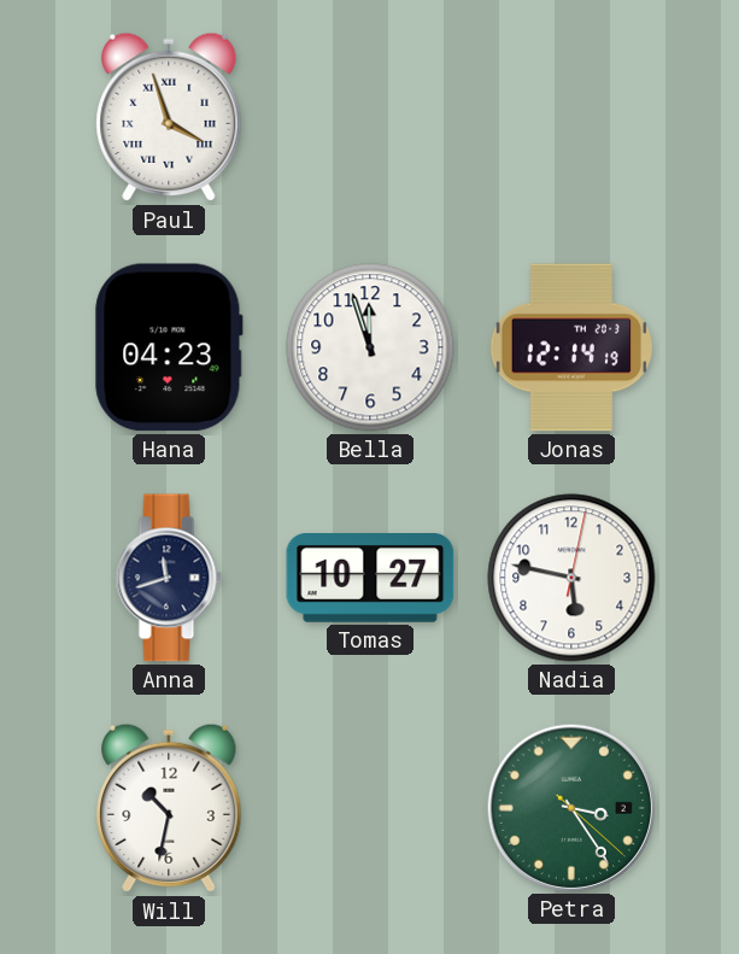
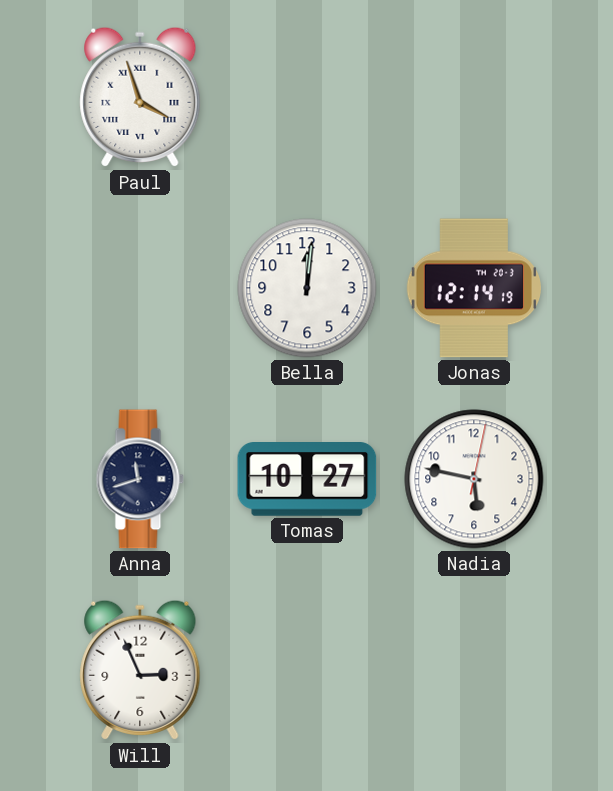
Hana: 04:23 -> none (169, 347)
Bella: 11:57 -> 12:01 (307, 288)
Will: 10:32 -> 2:56 (140, 670)
Petra: 3:24 -> none (570, 807)
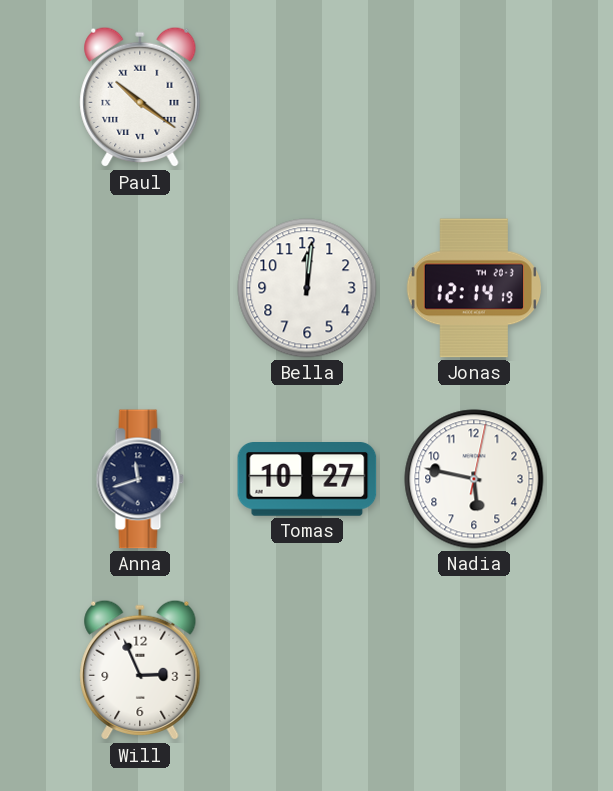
Paul: 3:57 -> 10:21 (140, 97)
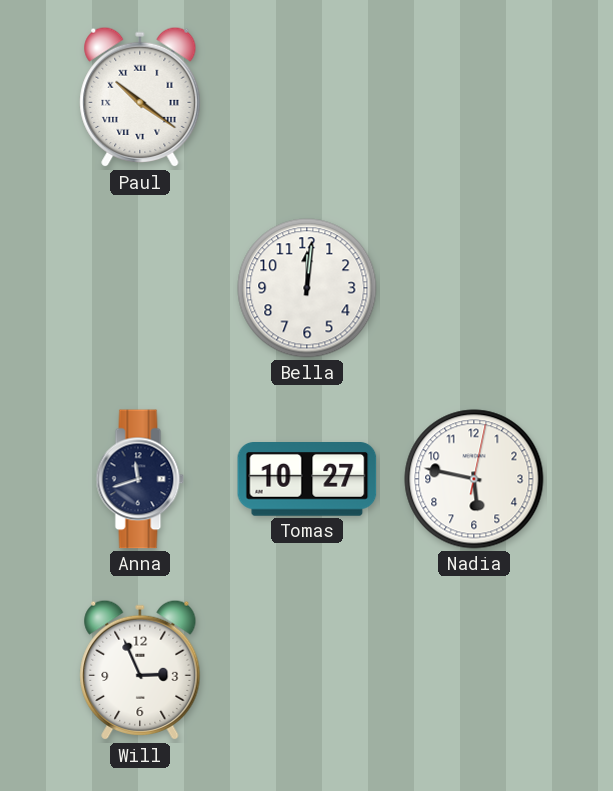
Jonas: 12:14 -> none (473, 288)
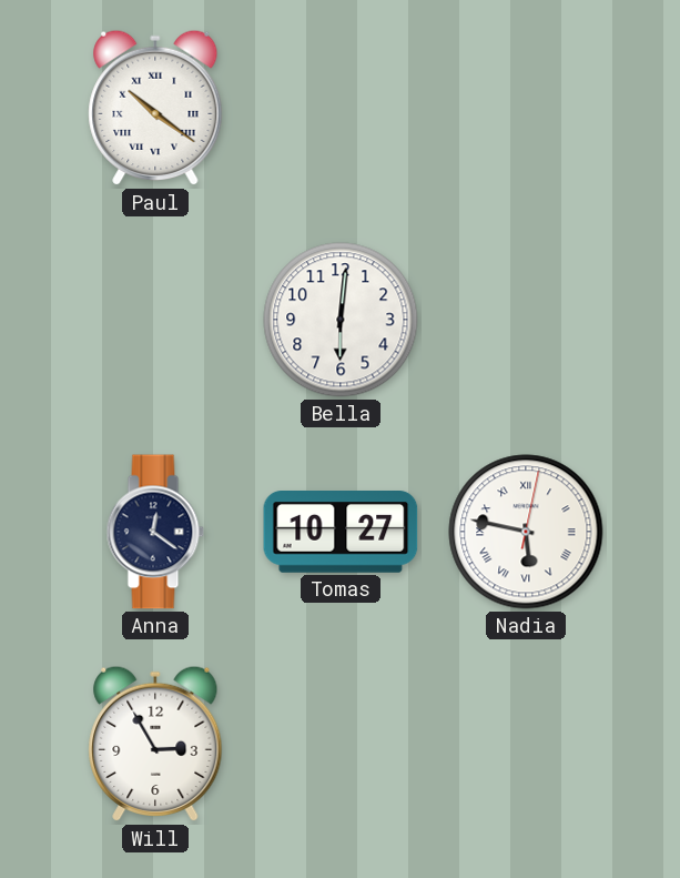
Bella: 12:01 -> 6:01 (341, 320)
Anna: 11:42 -> 12:21 (155, 532)
Nadia numerals: Arabic -> Roman (526, 532)
Will: 2:56 -> 2:55 (155, 744)
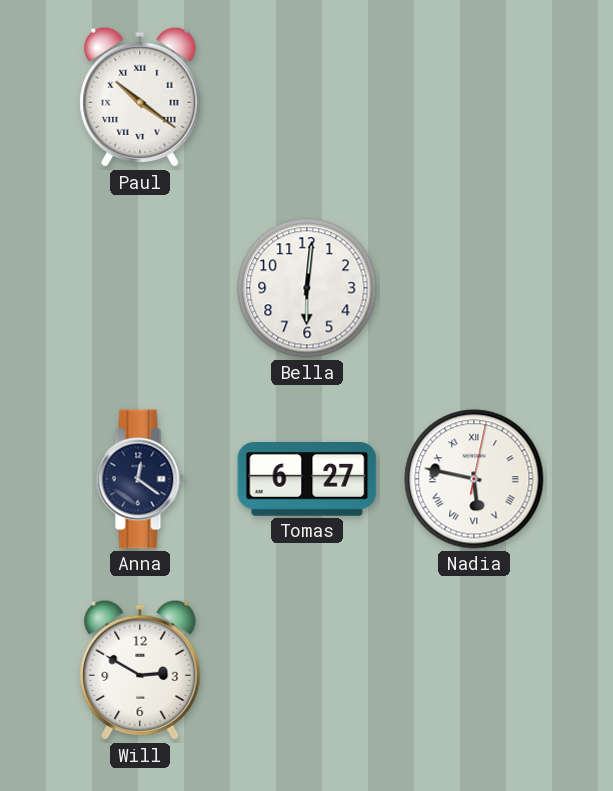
Tomas: 10:27 -> 6:27 (307, 480)
Will: 2:55 -> 2:50 (140, 670)
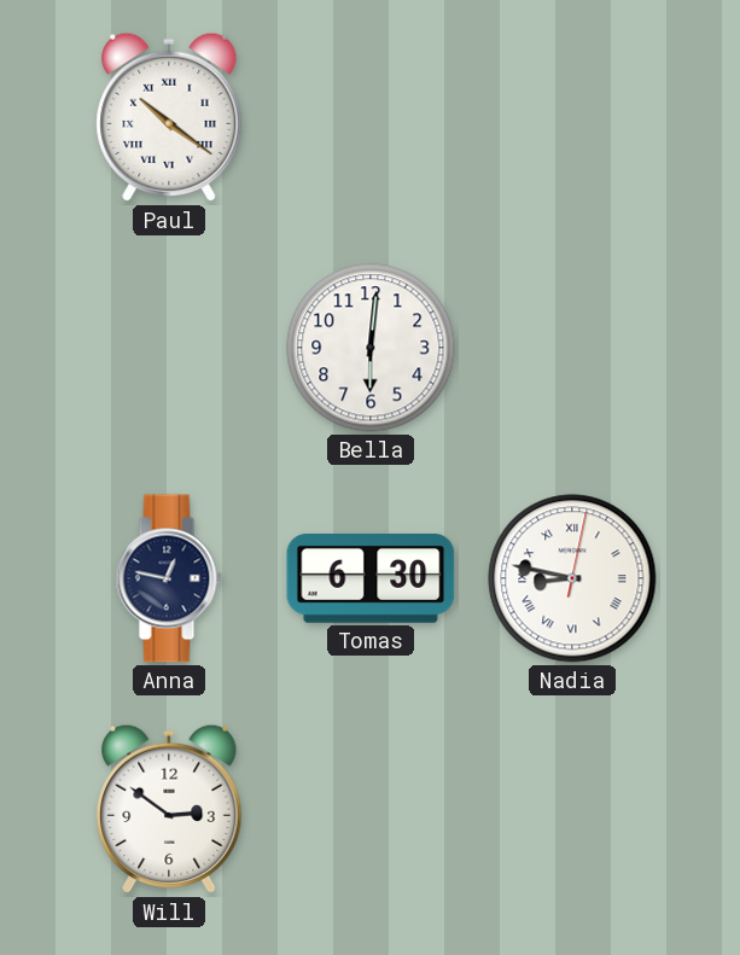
Anna: 12:21 -> 12:47 (169, 578)
Tomas: 6:27 -> 6:30 (371, 580)
Nadia: 5:47 -> 8:47 (572, 578)
Will: 2:50 -> 2:51 (169, 809)
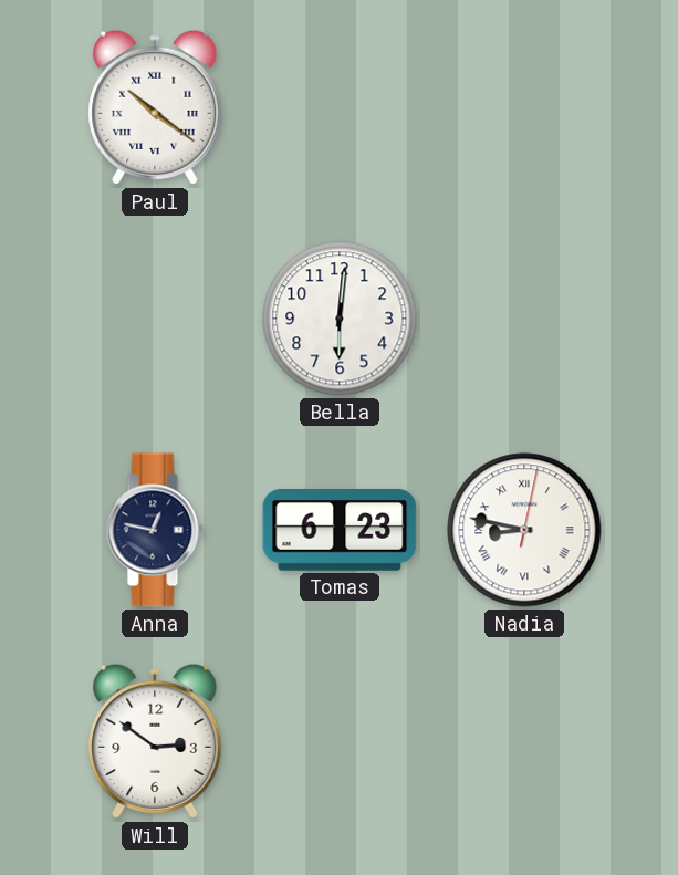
Tomas: 6:30 -> 6:23 (340, 531)
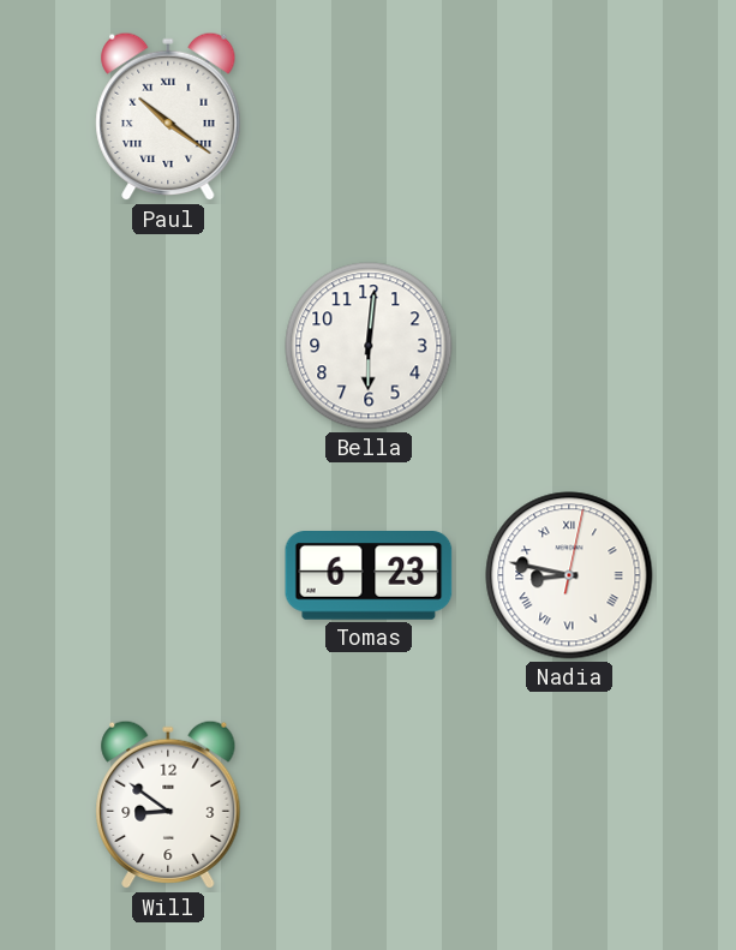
Anna: 12:47 -> none (155, 530)
Will: 2:51 -> 8:51 (168, 805)
